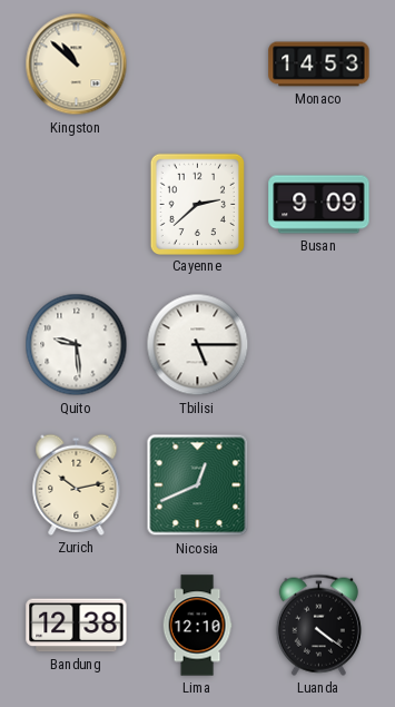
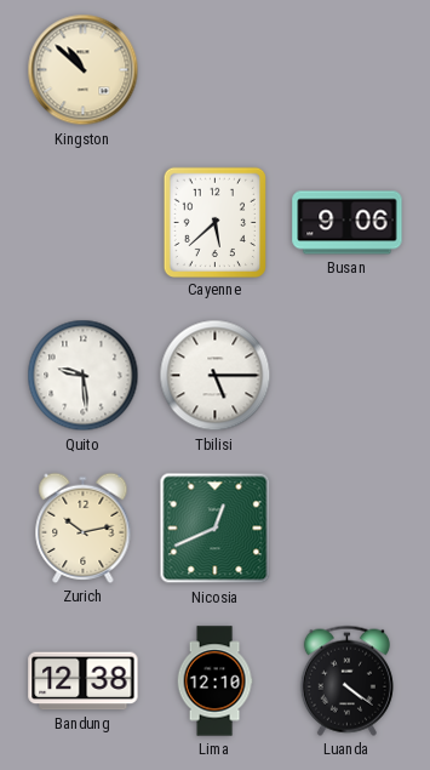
Monaco: 14:53 -> none (319, 65)
Cayenne: 2:38 -> 5:38 (214, 222)
Busan: 9:09 -> 9:06 (348, 223)
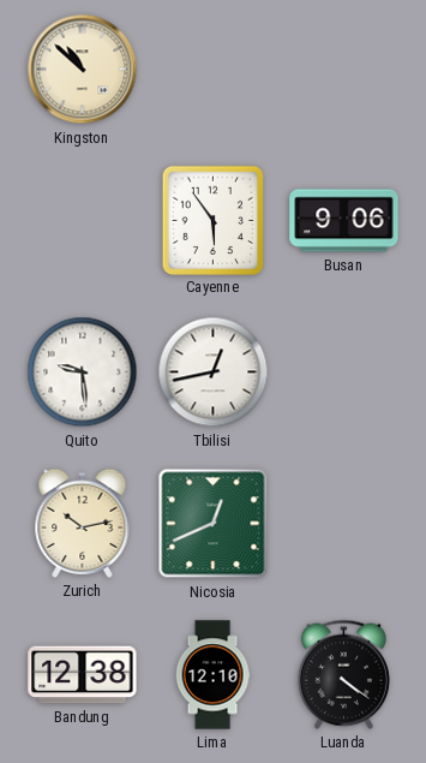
Cayenne: 5:38 -> 5:54 (212, 220)
Tbilisi: 5:15 -> 12:43 (214, 372)
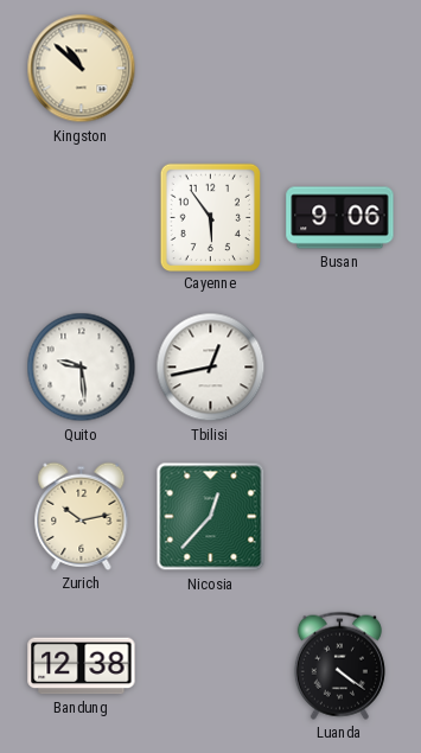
Nicosia: 12:41 -> 12:37 (211, 517)
Lima: 12:10 -> none (212, 675)
